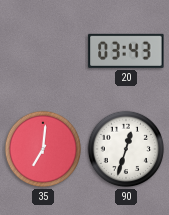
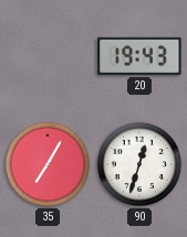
20: 03:43 -> 19:43 (139, 56)
35: 7:01 -> 7:05 (48, 164)
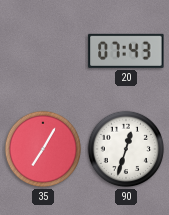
20: 19:43 -> 07:43 (126, 51)
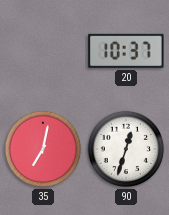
20: 07:43 -> 10:37 (126, 51)
35: 7:05 -> 7:02 (43, 149)
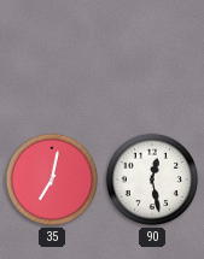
20: 10:37 -> none (126, 51)
90: 12:33 -> 12:28 (152, 179)
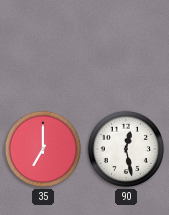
35: 7:02 -> 7:00 (43, 149)
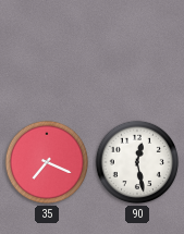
35: 7:00 -> 7:19 (47, 162)
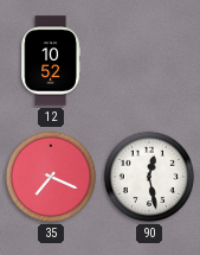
12: none -> 10:52 (51, 60)
